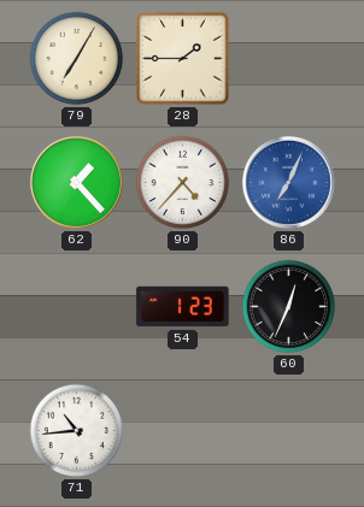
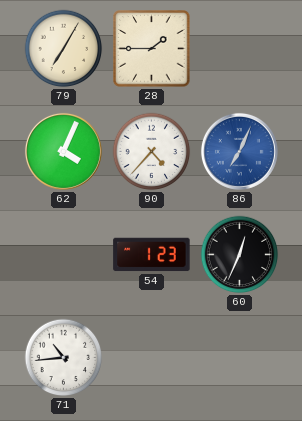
62: 1:23 -> 4:04 (63, 151)
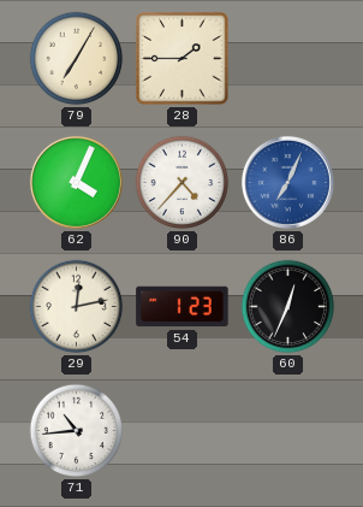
29: none -> 12:13 (77, 307)
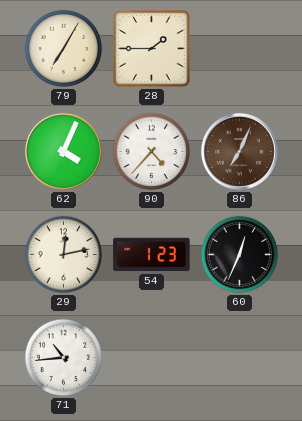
86 dial: blue -> brown (239, 151)
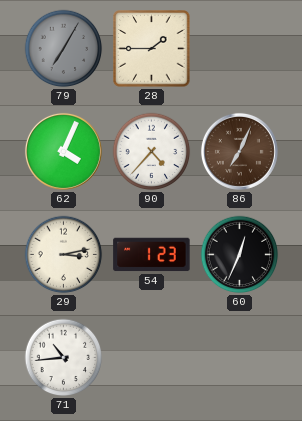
79 dial: cream -> grey (64, 49)
29: 12:13 -> 3:13 (64, 255)
